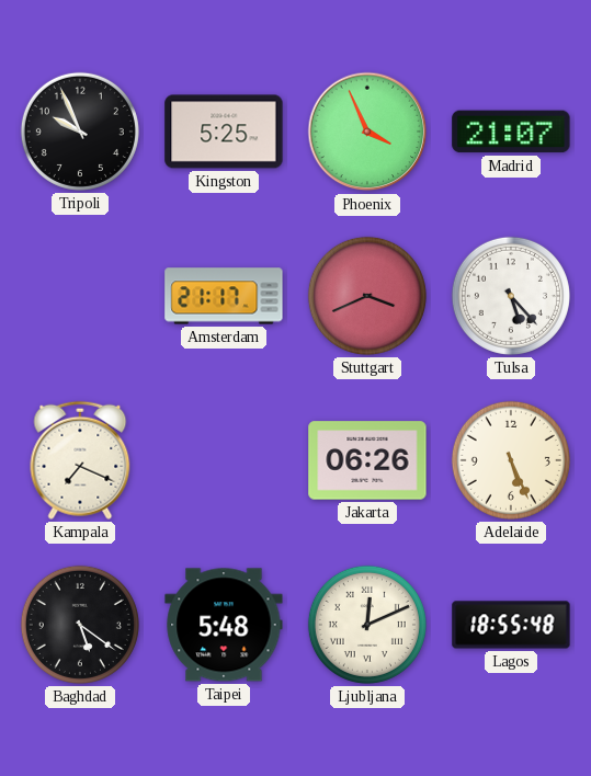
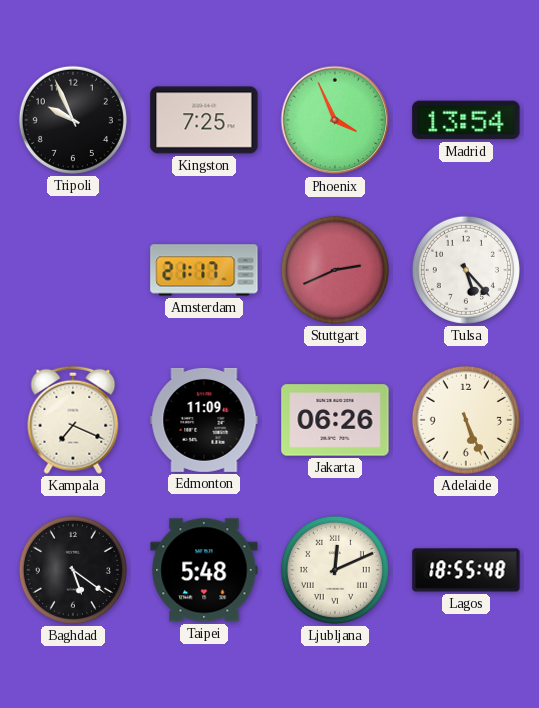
Kingston: 5:25 -> 7:25 (204, 120)
Madrid: 21:07 -> 13:54 (466, 120)
Stuttgart: 3:41 -> 2:41 (335, 270)
Edmonton: none -> 11:09 (204, 420)
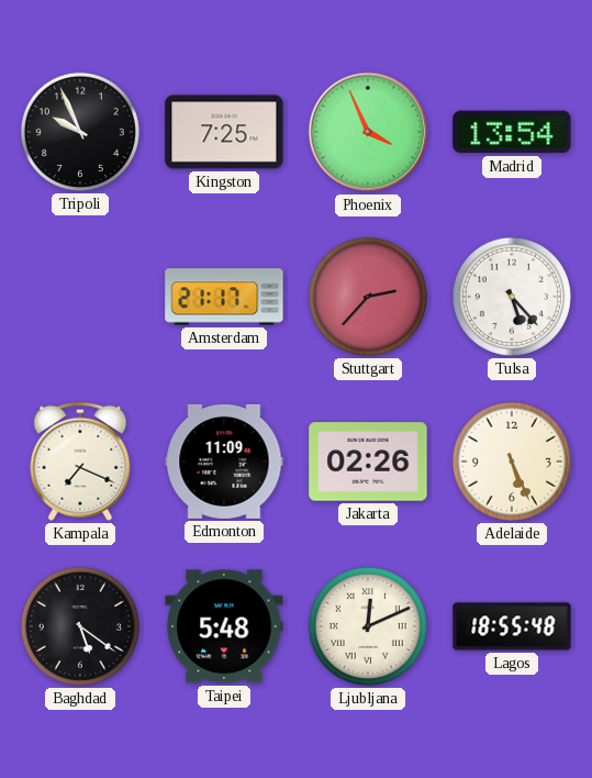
Stuttgart: 2:41 -> 2:37 (368, 297)
Jakarta: 06:26 -> 02:26 (368, 462)
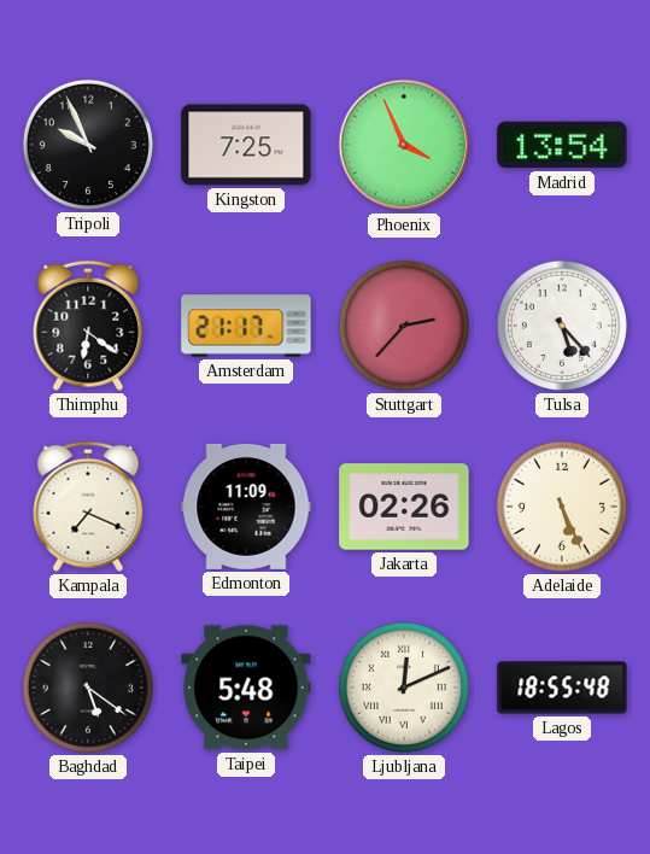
Thimphu: none -> 6:21 (88, 326)
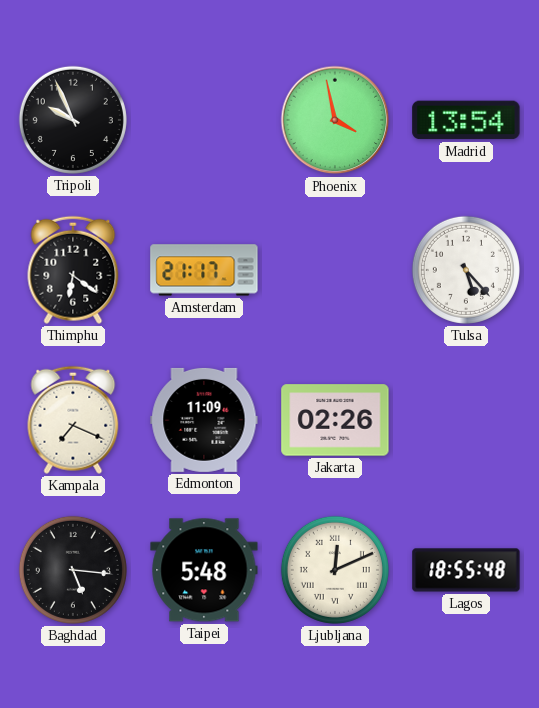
Kingston: 7:25 -> none (246, 145)
Phoenix: 3:56 -> 3:58 (335, 120)
Stuttgart: 2:37 -> none (404, 326)
Adelaide: 5:26 -> none (562, 507)
Baghdad: 5:21 -> 5:16 (73, 570)
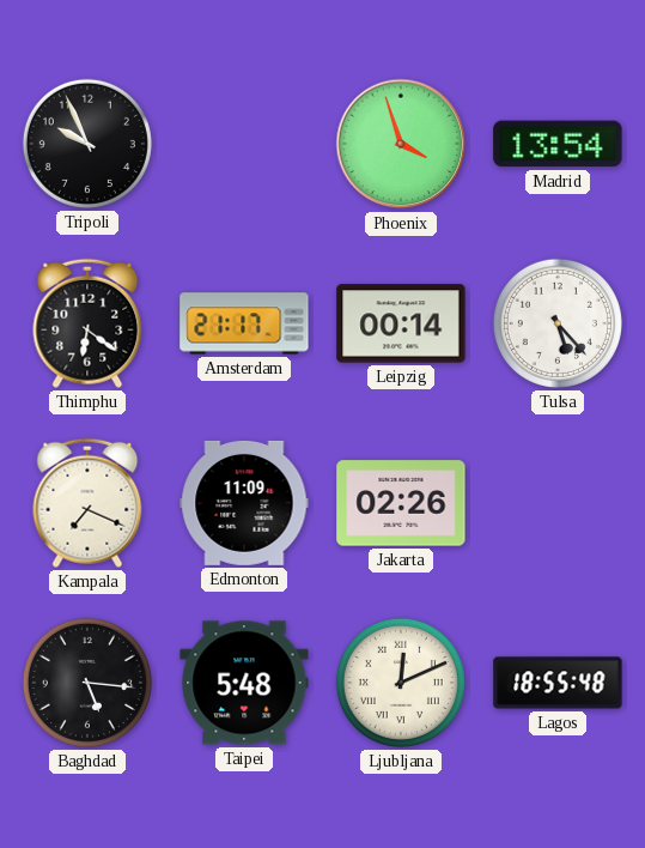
Phoenix: 3:58 -> 3:57 (401, 144)
Leipzig: none -> 00:14 (401, 323)
